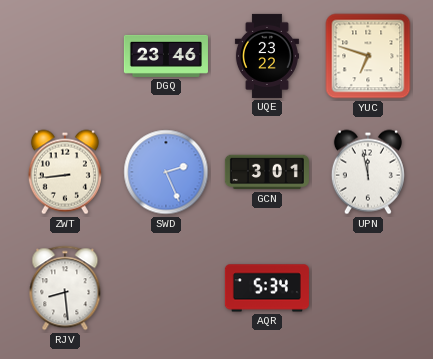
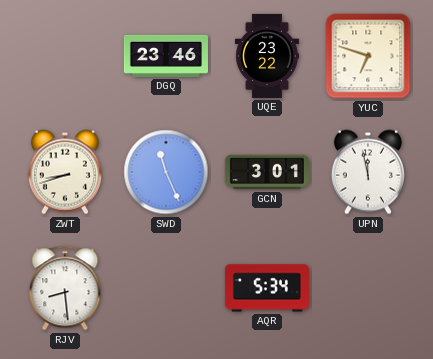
ZWT: 8:44 -> 8:42 (65, 172)
SWD: 2:26 -> 11:26 (166, 172)
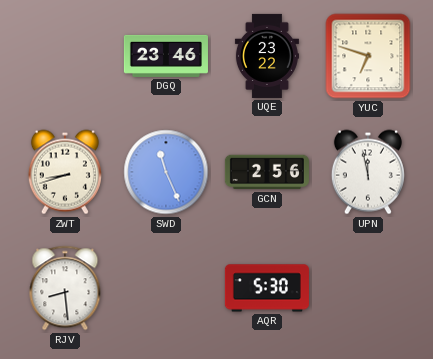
GCN: 3:01 -> 2:56 (267, 172)
AQR: 5:34 -> 5:30 (267, 288)
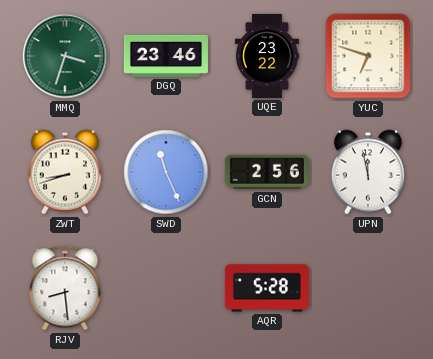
MMQ: none -> 3:33 (65, 56)
AQR: 5:30 -> 5:28 (267, 288)
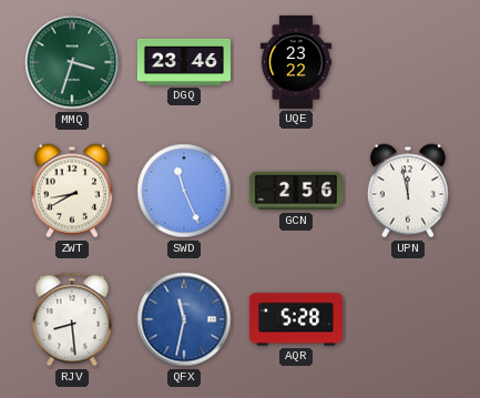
YUC: 6:48 -> none (368, 56)
ZWT: 8:42 -> 8:40 (72, 191)
QFX: none -> 11:32 (184, 319)
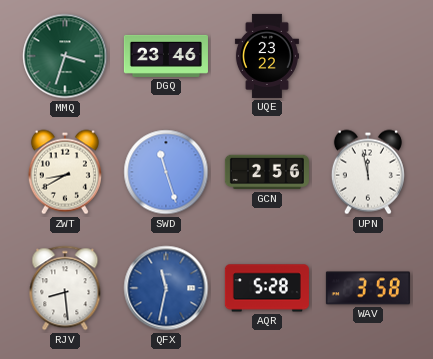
SWD: 11:26 -> 11:27 (166, 172)
WAV: none -> 3:58 (368, 288)
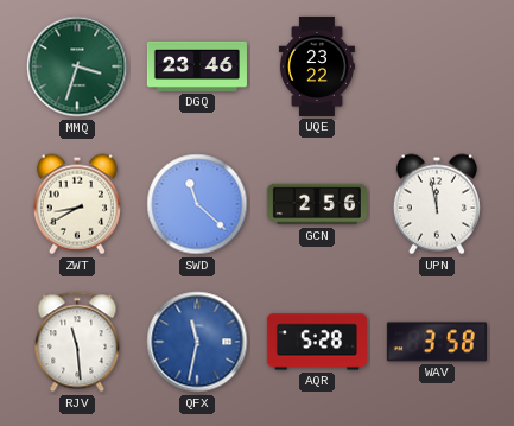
SWD: 11:27 -> 11:22 (197, 204)
RJV: 8:29 -> 11:29 (77, 342)
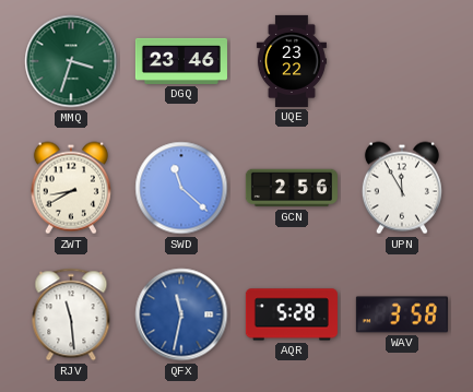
UPN: 11:58 -> 11:55 (402, 188)
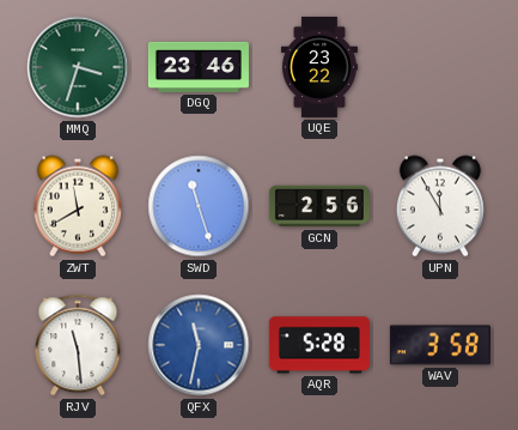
ZWT: 8:40 -> 11:40 (78, 206)
SWD: 11:22 -> 11:27 (199, 206)
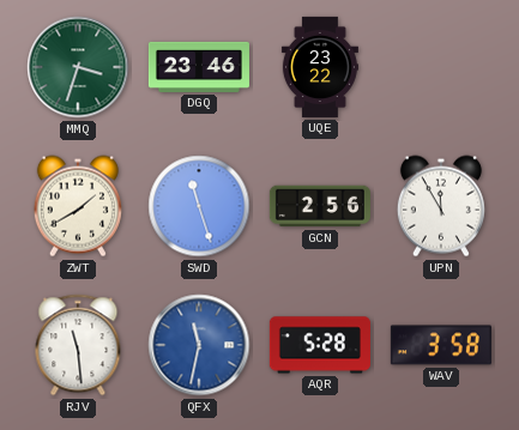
ZWT: 11:40 -> 1:40 (78, 206)
